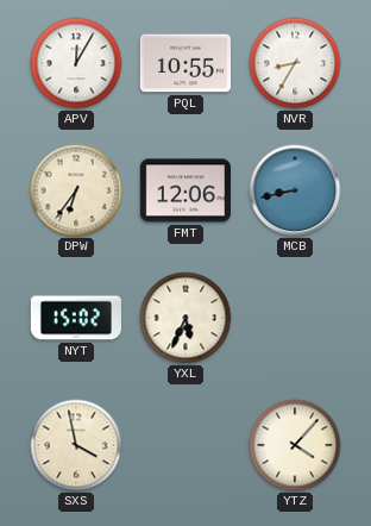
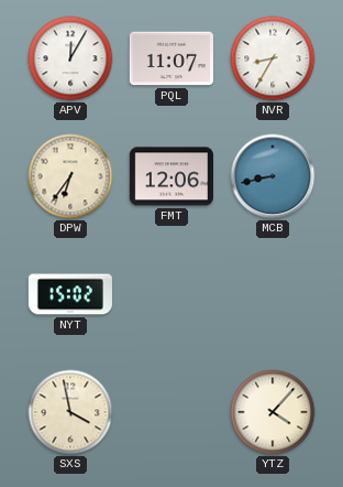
PQL: 10:55 -> 11:07 (171, 58)
YXL: 5:34 -> none (185, 318)
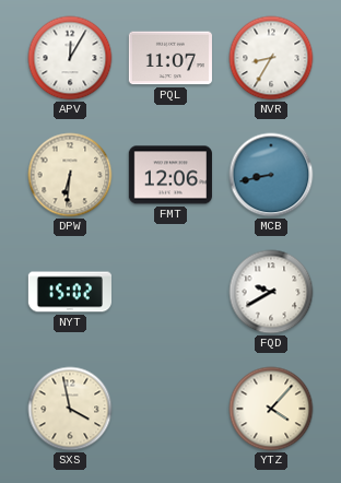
DPW: 6:36 -> 6:31 (70, 175)
FQD: none -> 9:40 (271, 292)
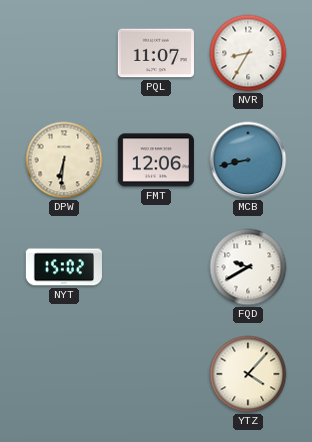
APV: 12:05 -> none (70, 58)
SXS: 3:58 -> none (70, 409)
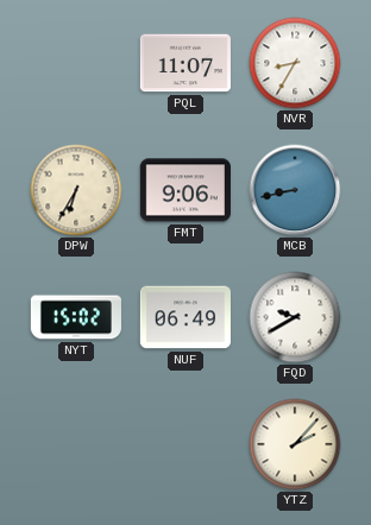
DPW: 6:31 -> 6:35 (76, 190)
FMT: 12:06 -> 9:06 (185, 190)
NUF: none -> 06:49 (185, 317)
YTZ: 4:07 -> 2:07 (295, 444)
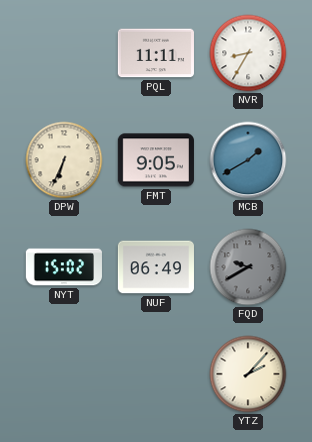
PQL: 11:07 -> 11:11 (156, 53)
DPW: 6:35 -> 6:34 (64, 160)
FMT: 9:06 -> 9:05 (156, 160)
MCB: 8:43 -> 1:40 (248, 160)
FQD dial: white -> grey (248, 267)
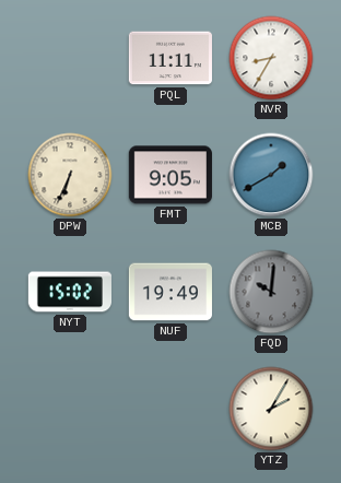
NUF: 06:49 -> 19:49 (170, 292)
FQD: 9:40 -> 10:01 (271, 292)
YTZ: 2:07 -> 2:05 (271, 409)
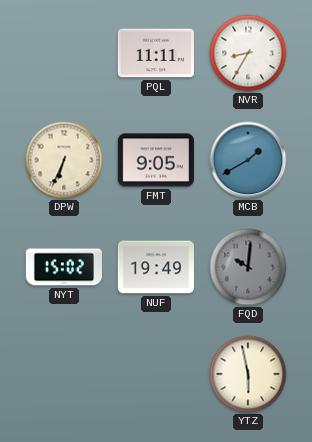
YTZ: 2:05 -> 5:58 (248, 374)
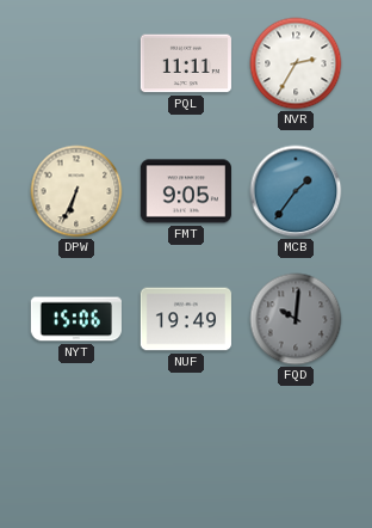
NVR: 8:35 -> 2:35 (296, 63)
MCB: 1:40 -> 1:36 (296, 191)
NYT: 15:02 -> 15:06 (76, 319)
YTZ: 5:58 -> none (248, 374)
